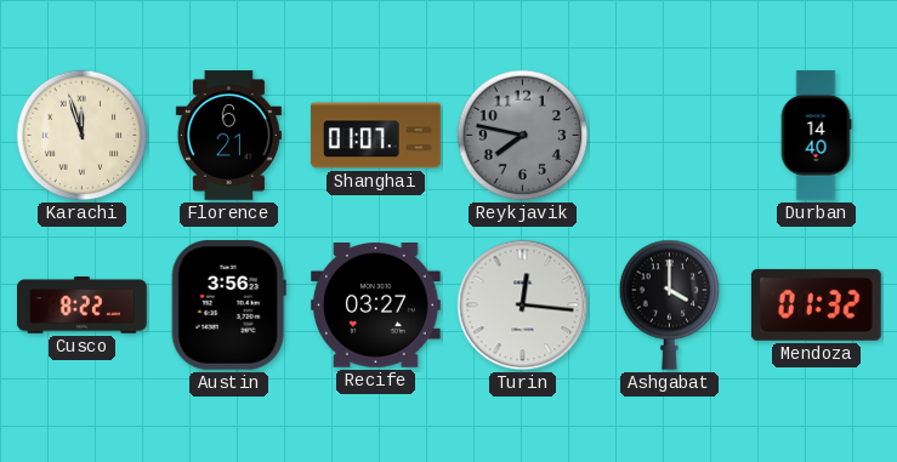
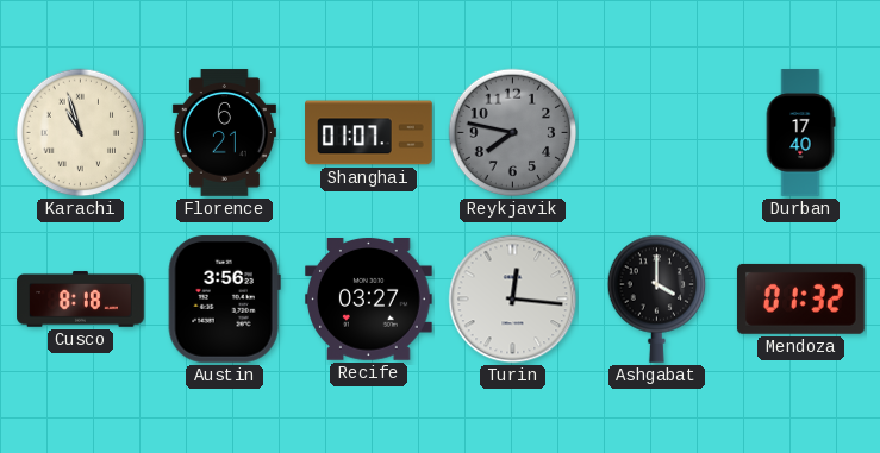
Karachi: 11:57 -> 10:57 (81, 133)
Durban: 14:40 -> 17:40 (800, 133)
Cusco: 8:22 -> 8:18 (81, 300)
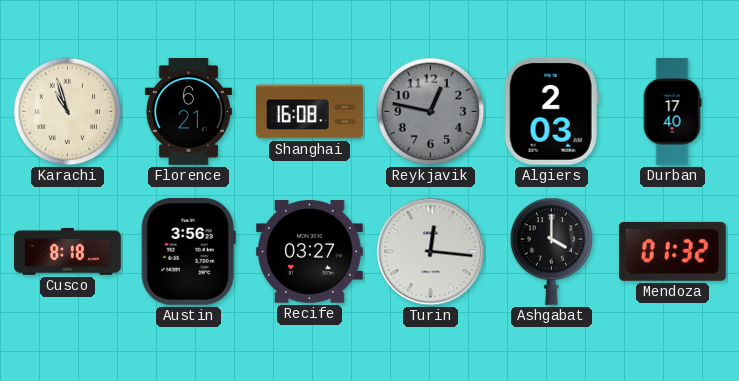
Shanghai: 01:07 -> 16:08 (310, 112)
Reykjavik: 7:47 -> 12:47 (431, 112)
Algiers: none -> 2:03 (551, 111)
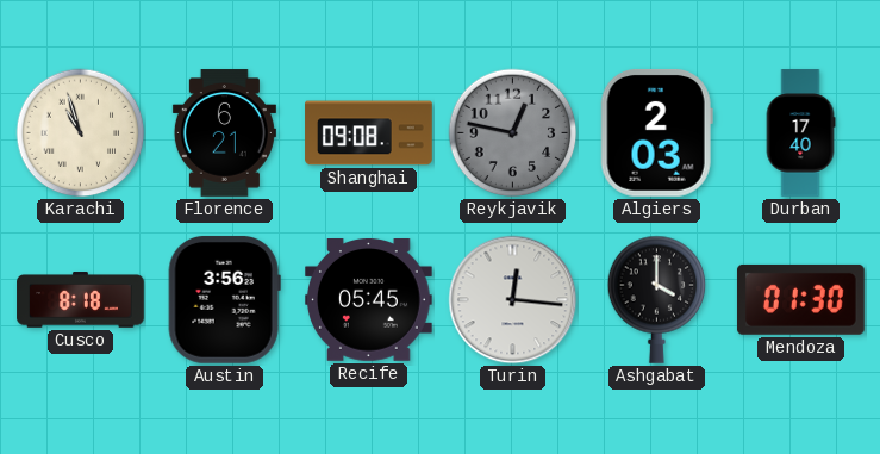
Shanghai: 16:08 -> 09:08 (369, 133)
Recife: 03:27 -> 05:45 (369, 300)
Mendoza: 01:32 -> 01:30 (800, 299)
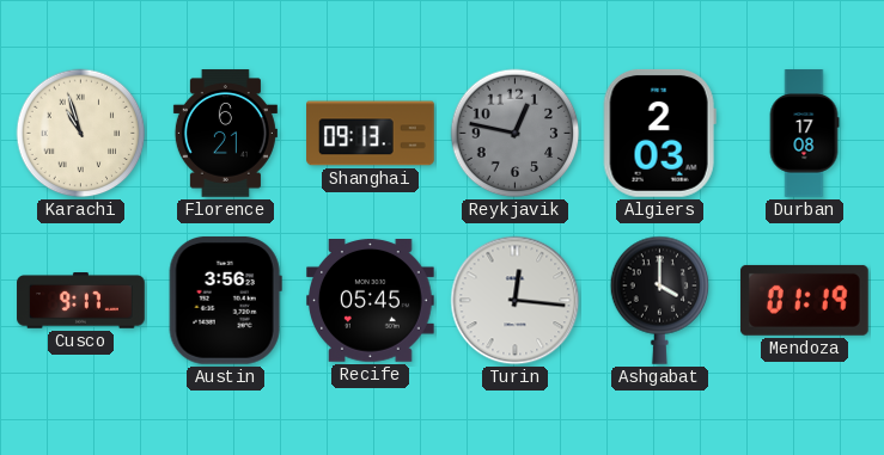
Shanghai: 09:08 -> 09:13 (371, 134)
Durban: 17:40 -> 17:08 (804, 134)
Cusco: 8:18 -> 9:17 (81, 301)
Mendoza: 01:30 -> 01:19 (804, 300)
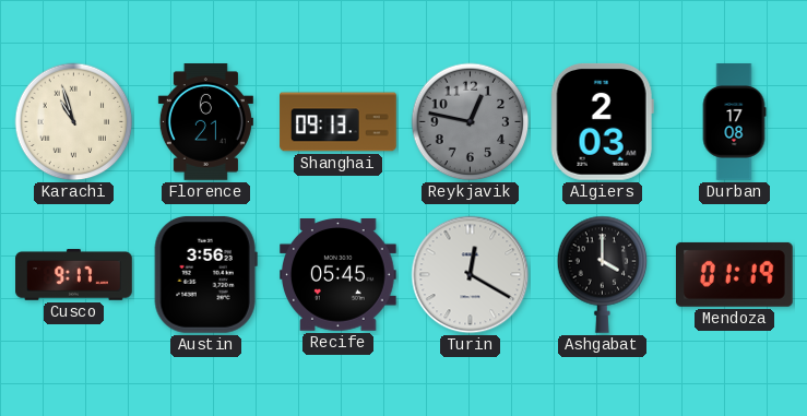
Turin: 12:16 -> 12:20 (471, 275)
